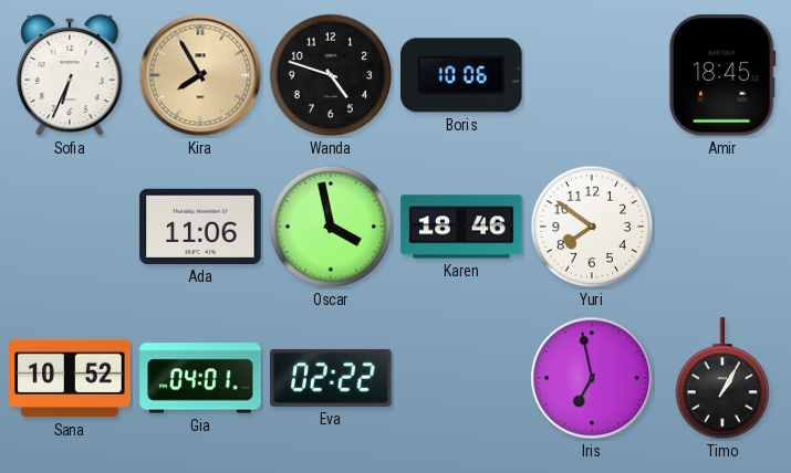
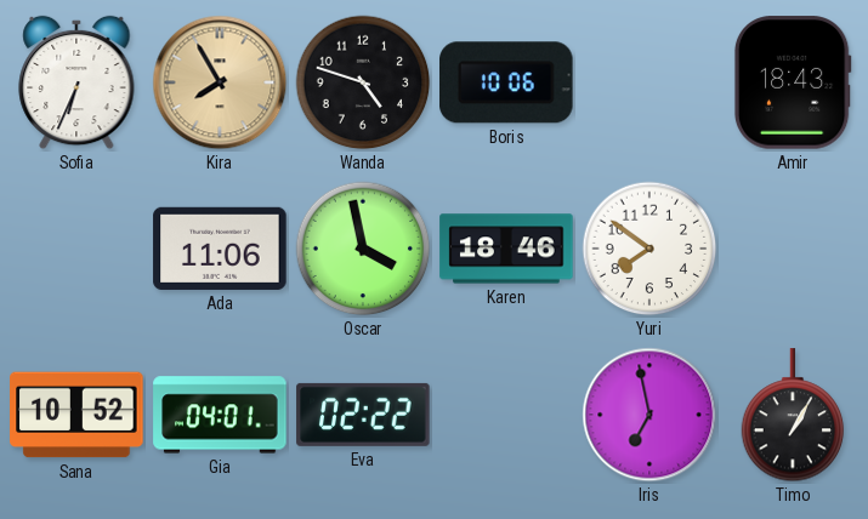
Amir: 18:45 -> 18:43 (793, 82)
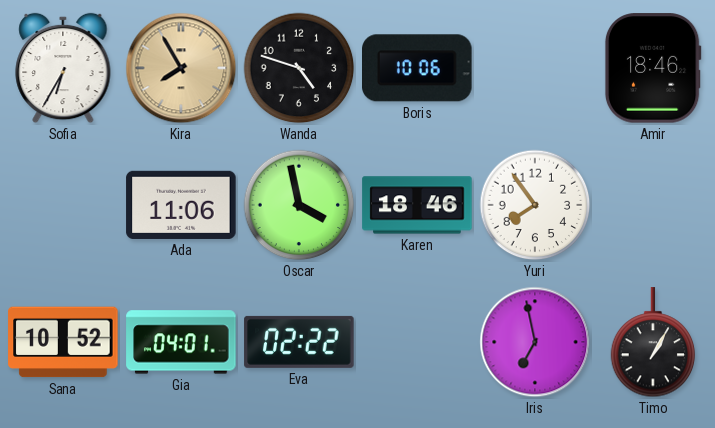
Sofia: 6:34 -> 6:35 (63, 68)
Amir: 18:43 -> 18:46 (653, 68)
Yuri: 7:51 -> 7:54 (535, 205)
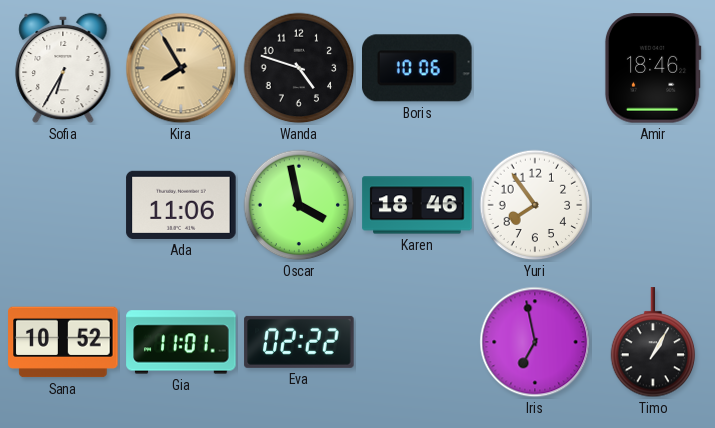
Gia: 04:01 -> 11:01 (181, 342)
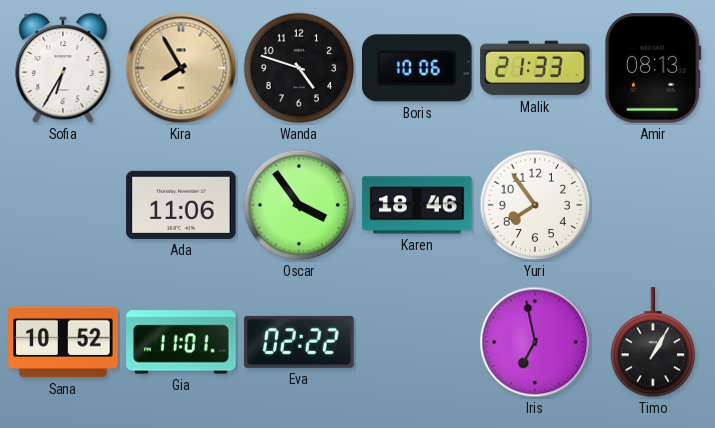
Malik: none -> 21:33 (535, 68)
Amir: 18:46 -> 08:13 (653, 68)
Oscar: 3:58 -> 3:54 (299, 205)
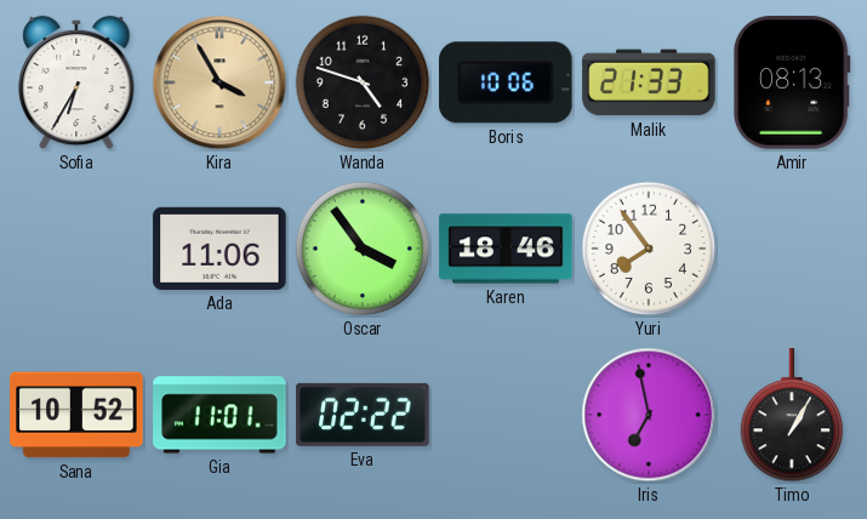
Kira: 7:55 -> 3:55 (219, 82)
